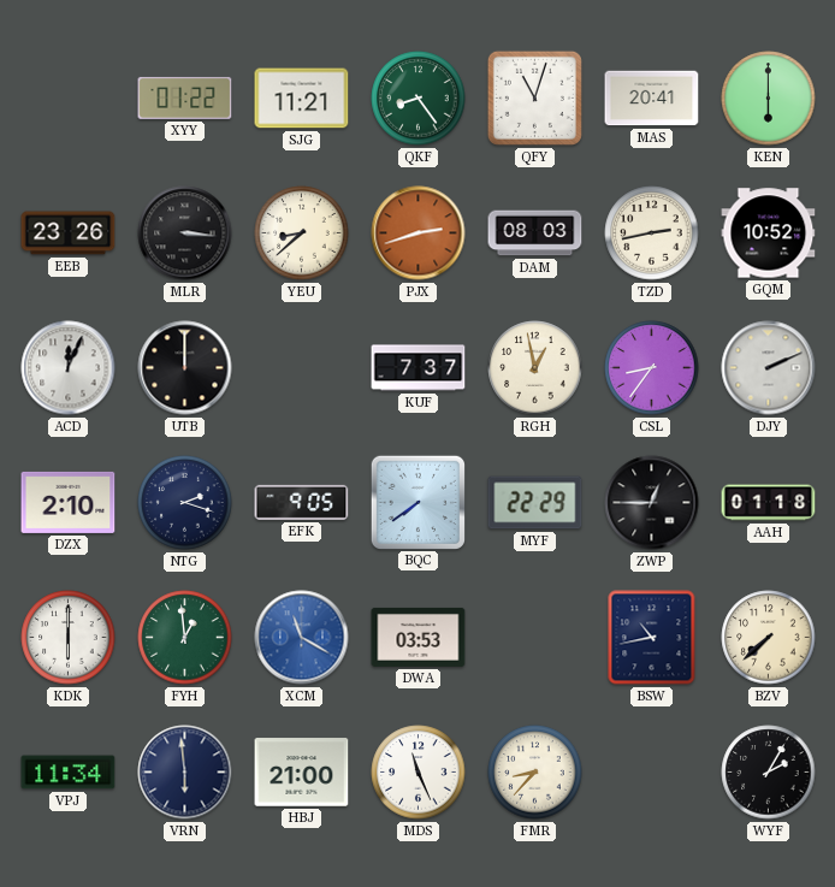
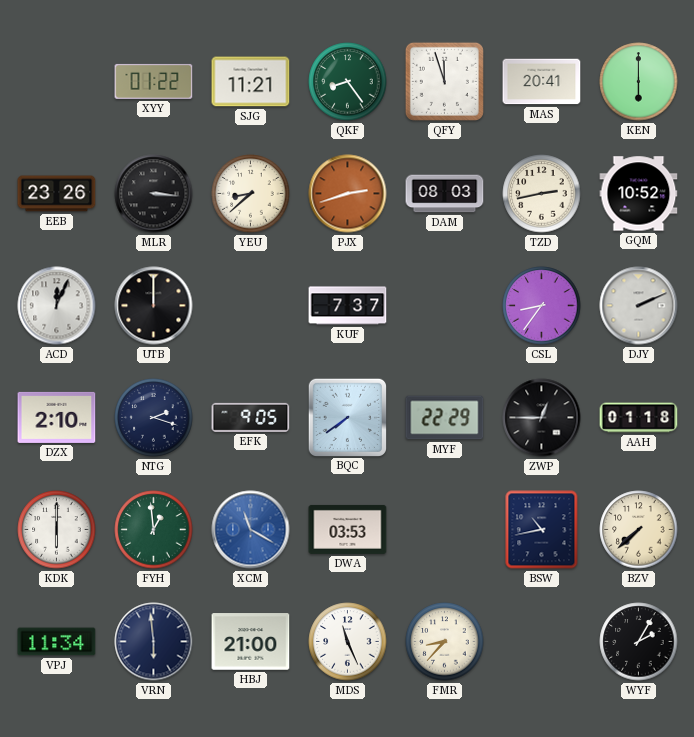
QFY: 11:03 -> 11:57 (444, 81)
RGH: 12:58 -> none (535, 368)
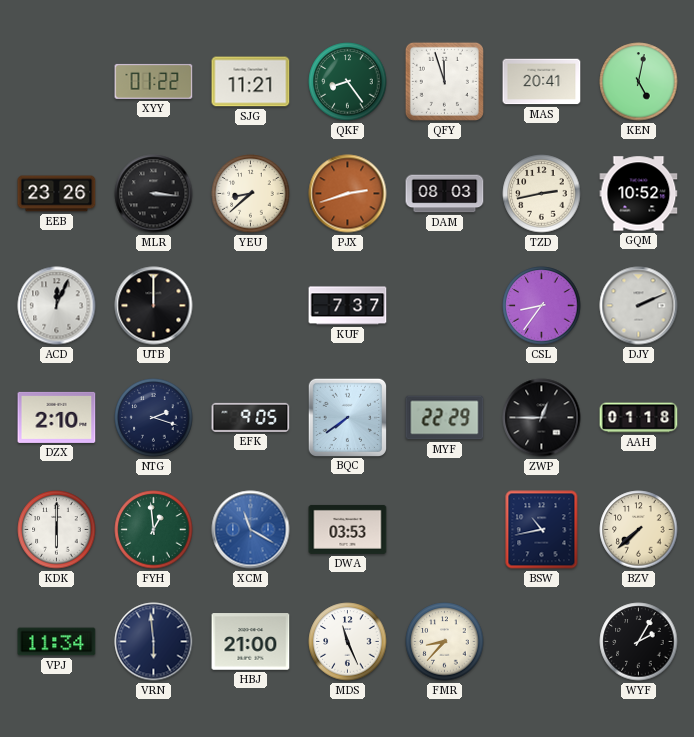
KEN: 6:00 -> 5:02 (639, 82)
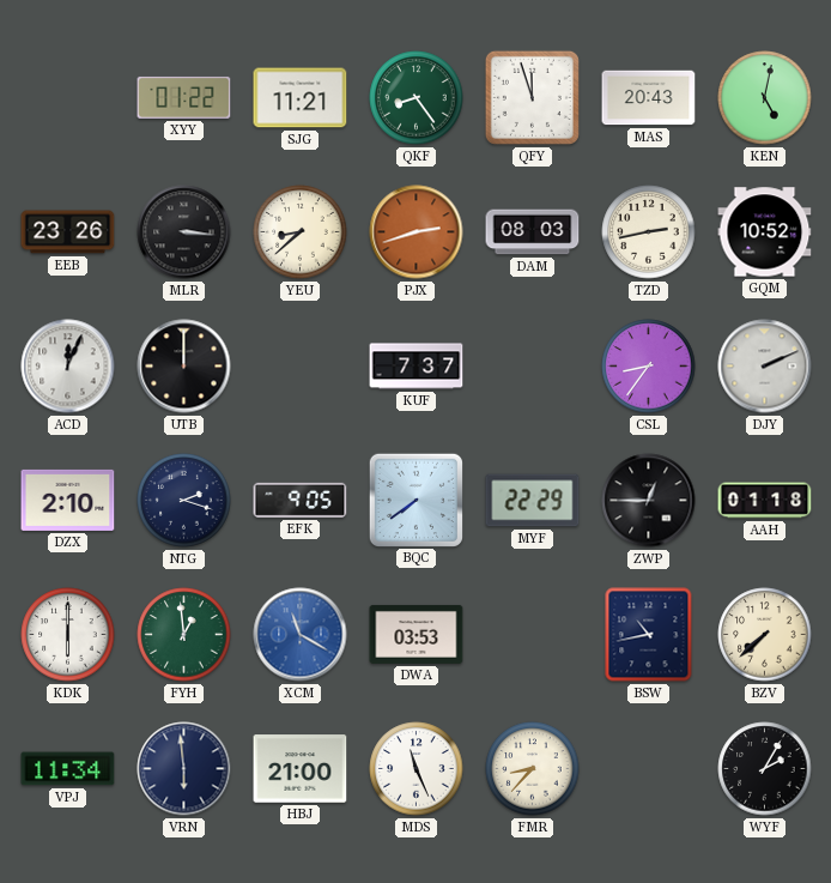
MAS: 20:41 -> 20:43 (649, 98)
